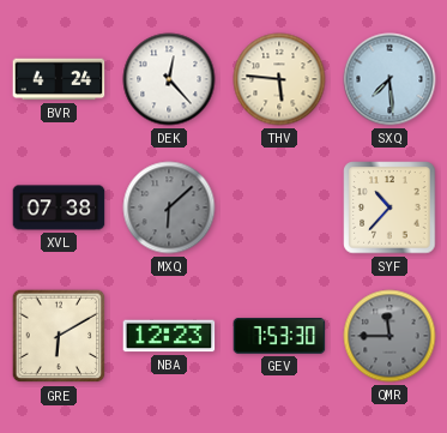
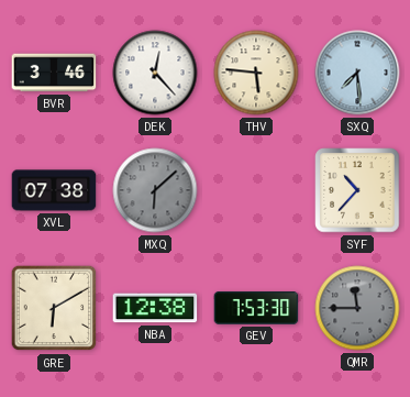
BVR: 4:24 -> 3:46 (54, 73)
NBA: 12:23 -> 12:38 (155, 308)
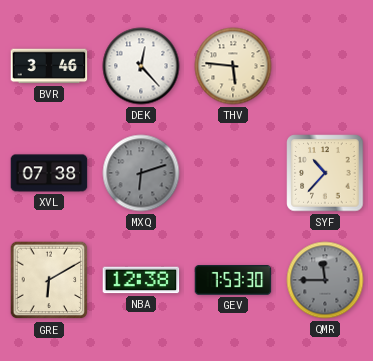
SXQ: 7:29 -> none (357, 73)
MXQ: 6:08 -> 6:12 (141, 173)
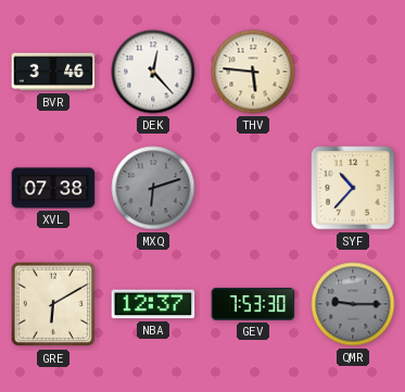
NBA: 12:38 -> 12:37 (153, 304)
QMR: 11:45 -> 9:15 (353, 304)
